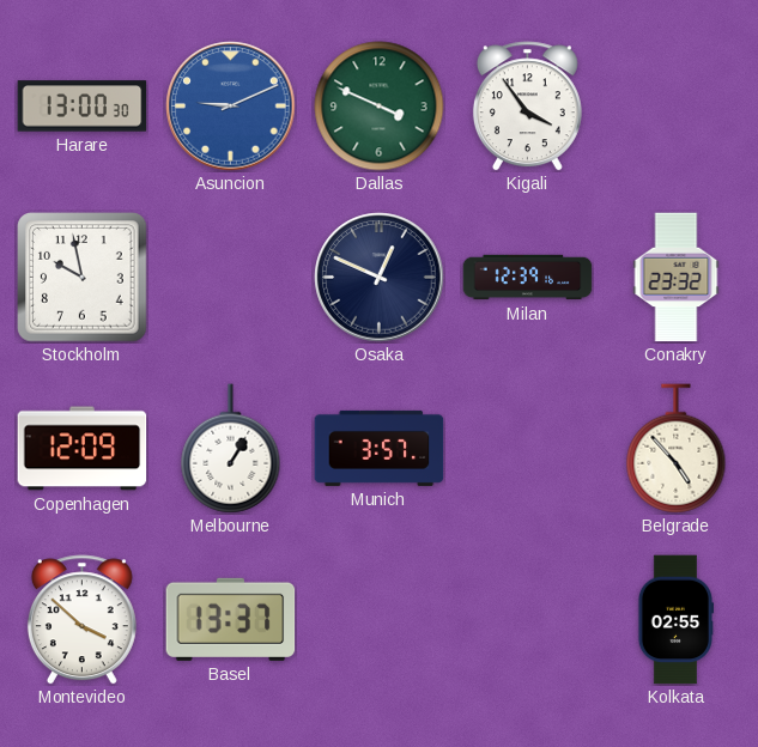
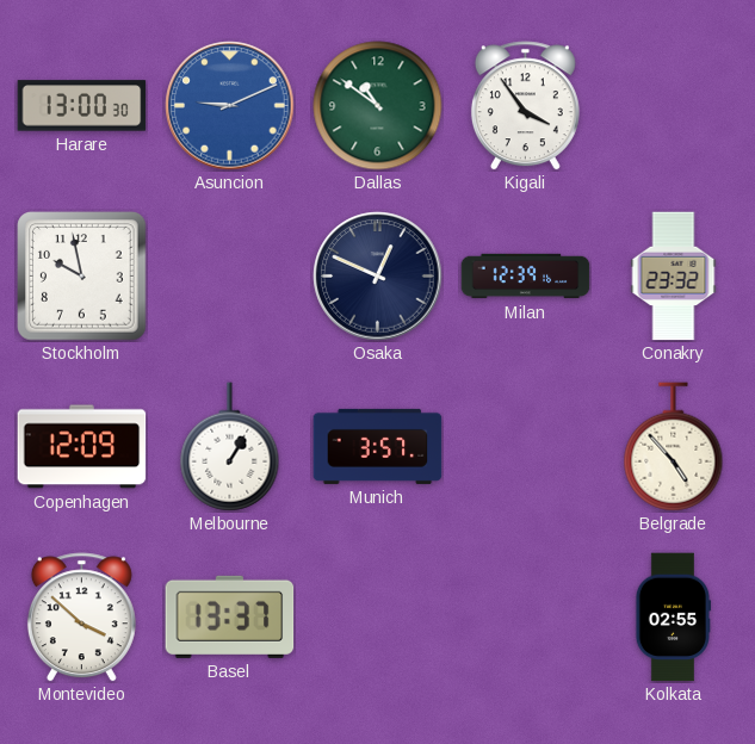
Dallas: 3:49 -> 10:51 (378, 106)
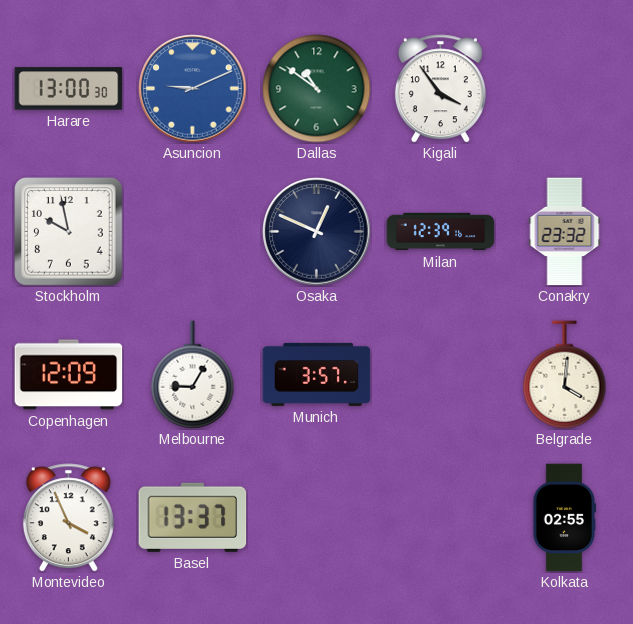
Melbourne: 1:05 -> 9:05 (193, 375)
Belgrade: 4:53 -> 4:01 (565, 375)
Montevideo: 3:52 -> 3:56 (68, 518)
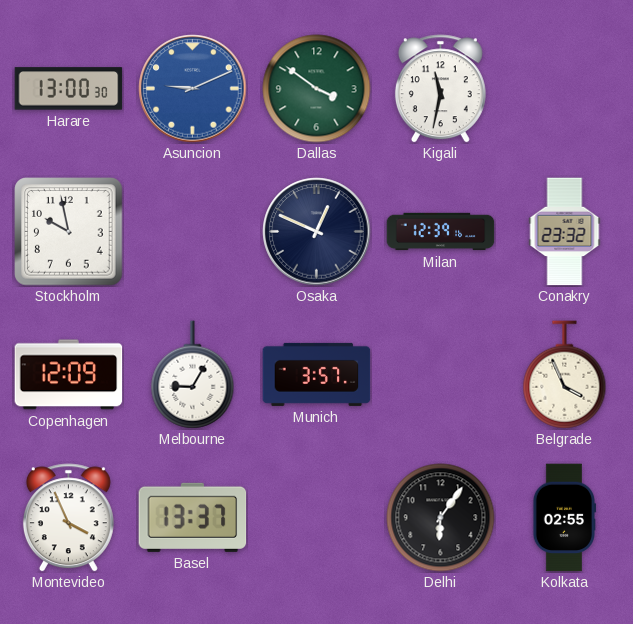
Dallas: 10:51 -> 3:51 (317, 89)
Kigali: 3:54 -> 11:32 (440, 89)
Belgrade: 4:01 -> 3:56 (565, 375)
Delhi: none -> 6:06 (441, 518)
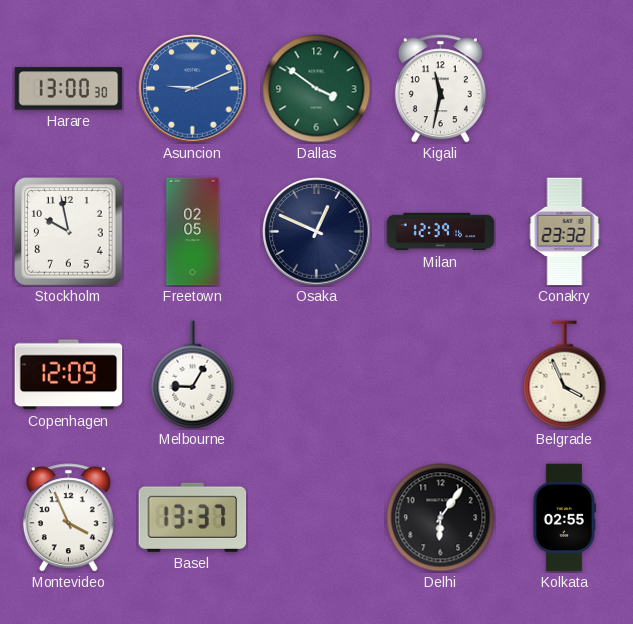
Freetown: none -> 02:05 (193, 232)
Munich: 3:57 -> none (317, 374)
